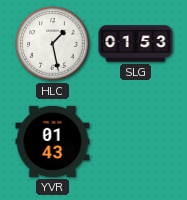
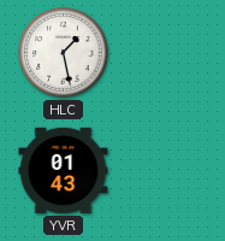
SLG: 01:53 -> none (136, 44)
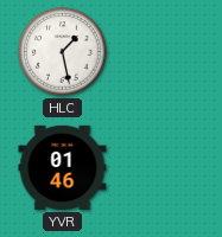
YVR: 01:43 -> 01:46 (63, 167)
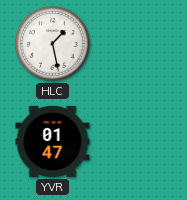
YVR: 01:46 -> 01:47 (53, 141)
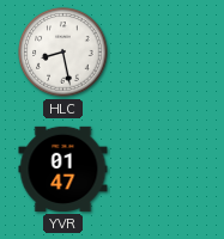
HLC: 1:28 -> 8:28 (63, 53)
